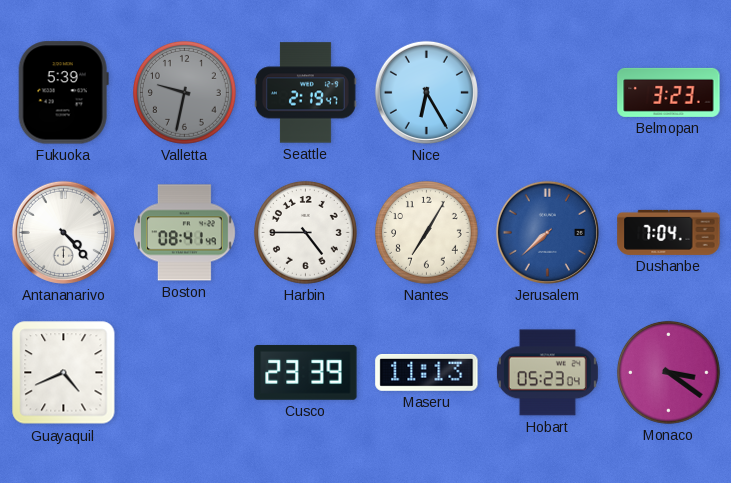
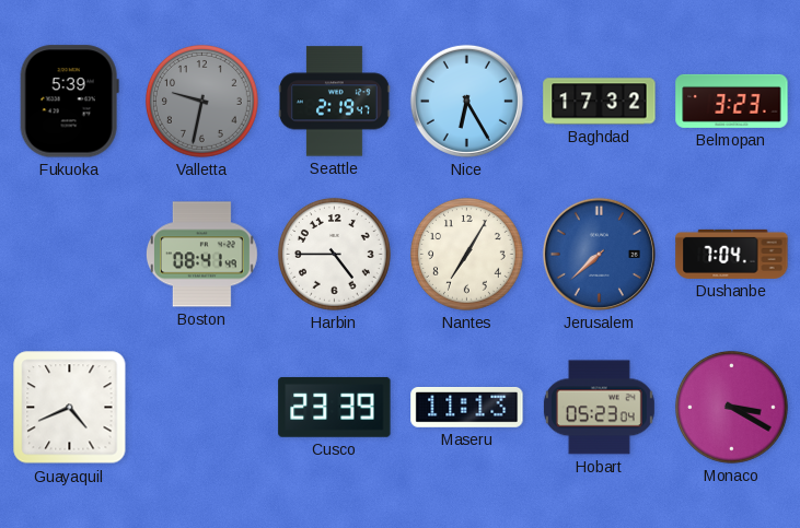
Baghdad: none -> 17:32 (600, 102)
Antananarivo: 4:23 -> none (63, 232)
Monaco: 3:21 -> 3:20 (731, 407)
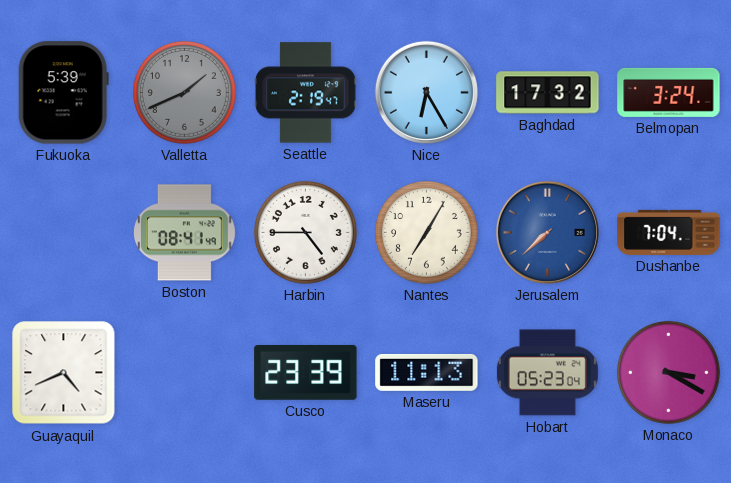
Valletta: 9:32 -> 1:41 (184, 92)
Belmopan: 3:23 -> 3:24 (669, 92)
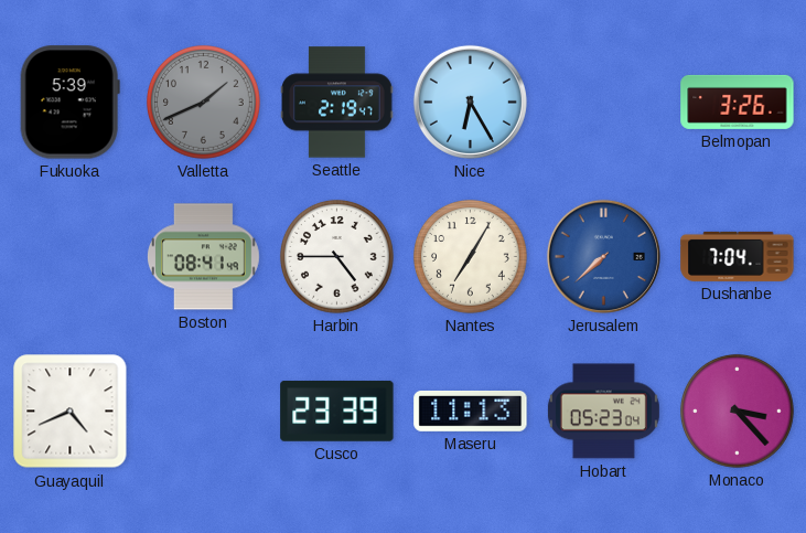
Baghdad: 17:32 -> none (548, 93)
Belmopan: 3:24 -> 3:26 (738, 102)
Monaco: 3:20 -> 3:23 (737, 411)
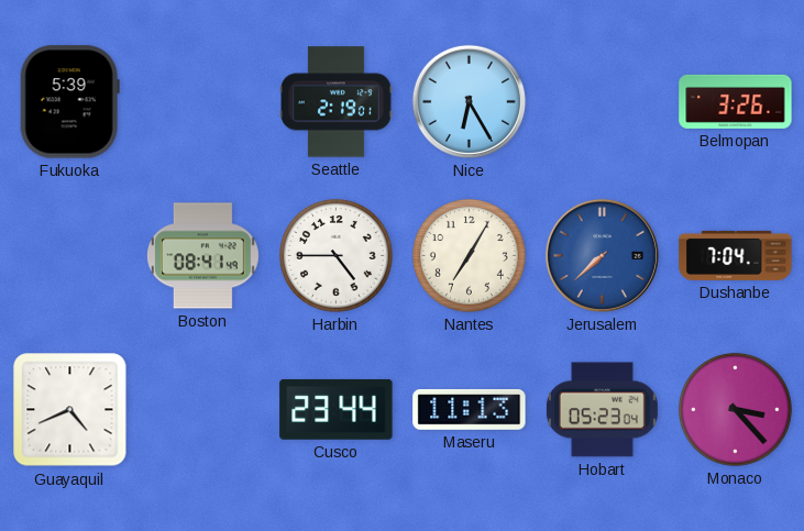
Valletta: 1:41 -> none (203, 102)
Seattle: 2:19:47 -> 2:19:01 (337, 102)
Cusco: 23:39 -> 23:44 (337, 409)
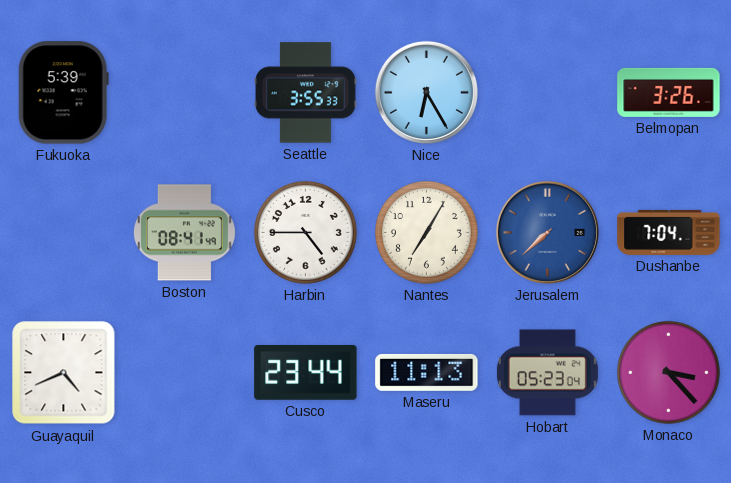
Seattle: 2:19 -> 3:55 (306, 93)
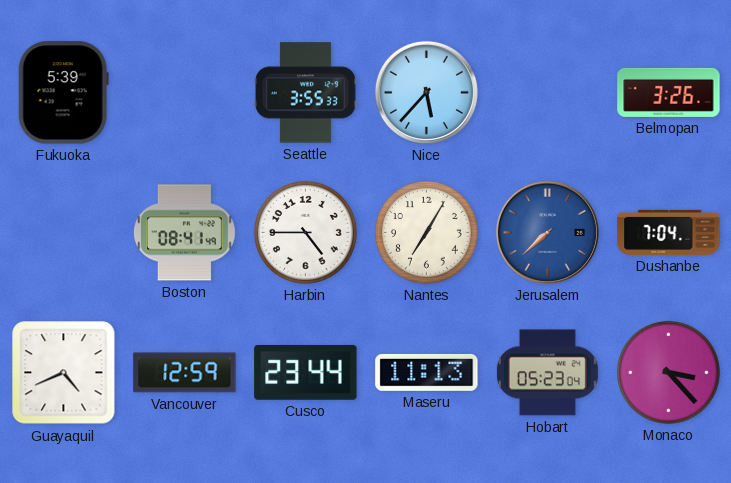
Nice: 6:25 -> 5:37 (426, 92)
Vancouver: none -> 12:59 (185, 373)
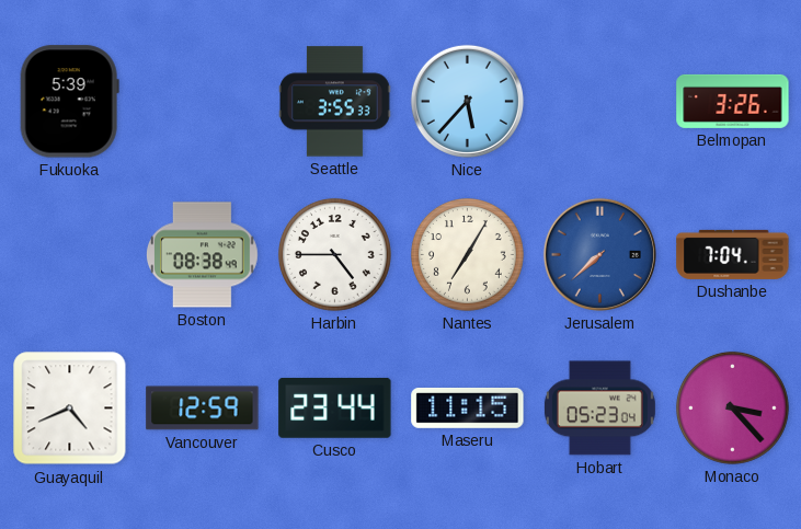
Boston: 08:41 -> 08:38 (203, 255)
Maseru: 11:13 -> 11:15 (468, 407)
